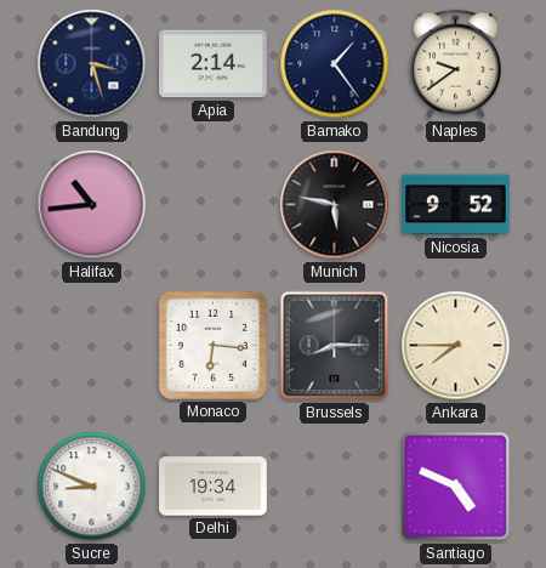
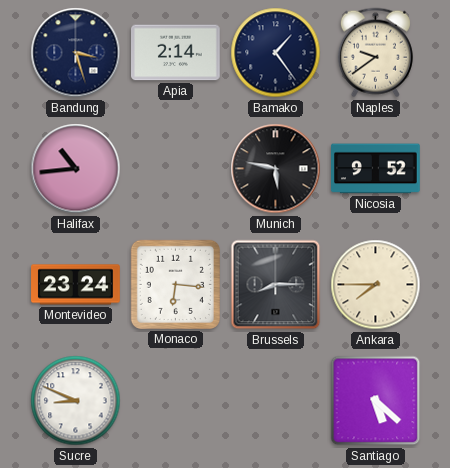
Montevideo: none -> 23:24 (76, 285)
Delhi: 19:34 -> none (214, 487)
Santiago: 4:49 -> 5:22 (376, 401)
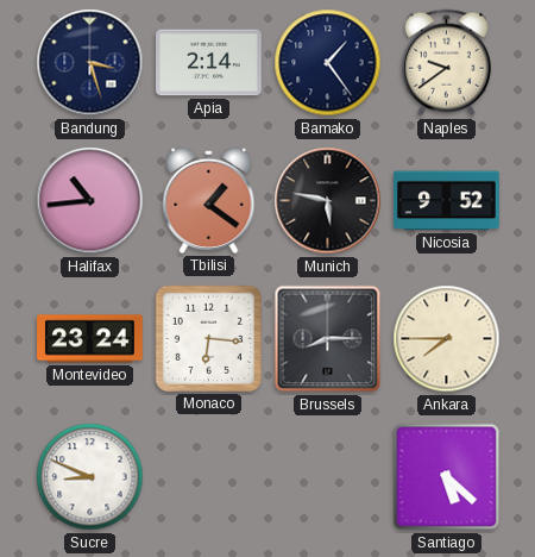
Tbilisi: none -> 1:21 (209, 200)
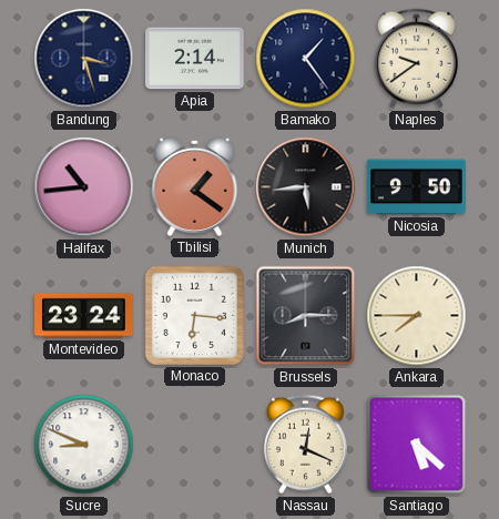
Munich: 5:47 -> 5:44 (306, 187)
Nicosia: 9:52 -> 9:50 (417, 187)
Nassau: none -> 12:19 (305, 445)
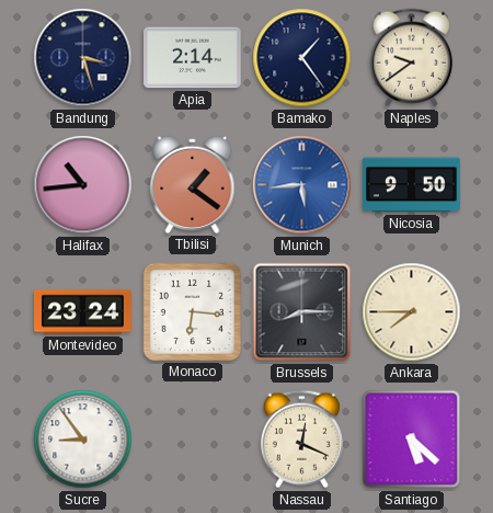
Munich dial: black -> blue (302, 185)
Sucre: 8:49 -> 8:54 (83, 440)
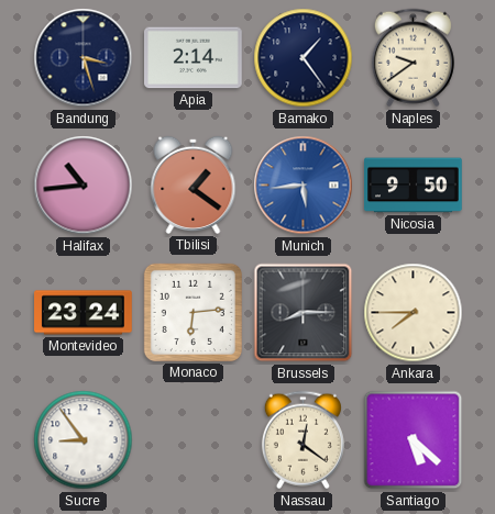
Monaco: 6:16 -> 6:14 (193, 312)
Nassau: 12:19 -> 12:21 (302, 440)
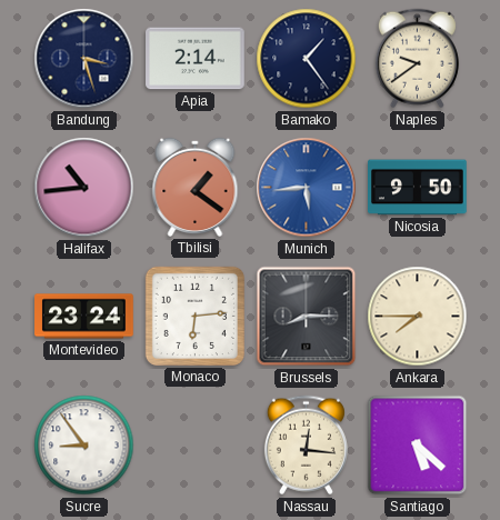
Nassau: 12:21 -> 12:16 (306, 446)
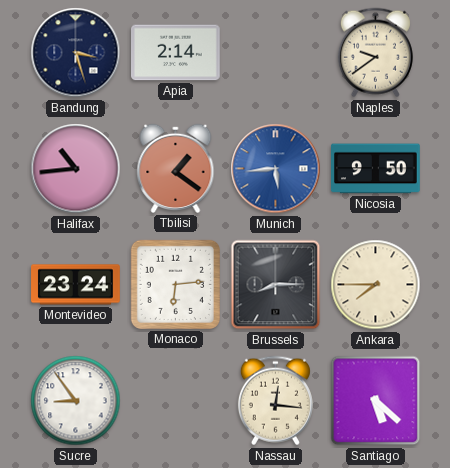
Bamako: 1:24 -> none (307, 59)
